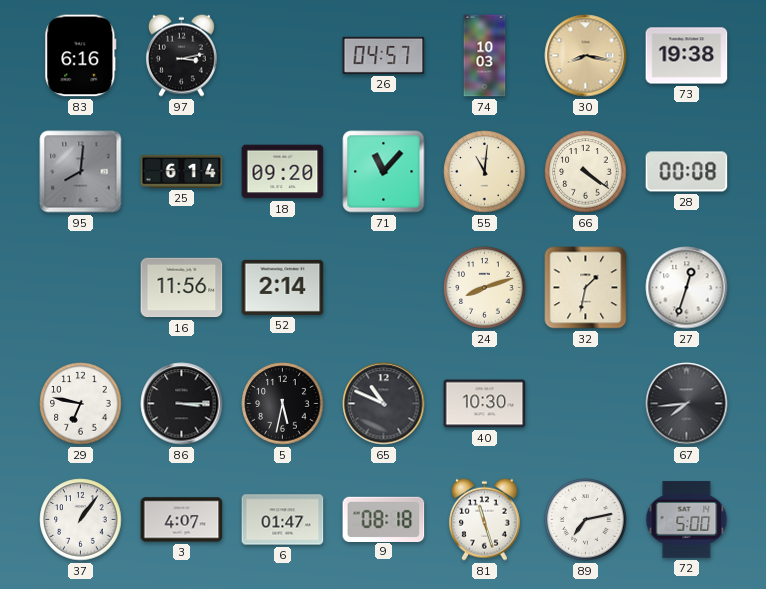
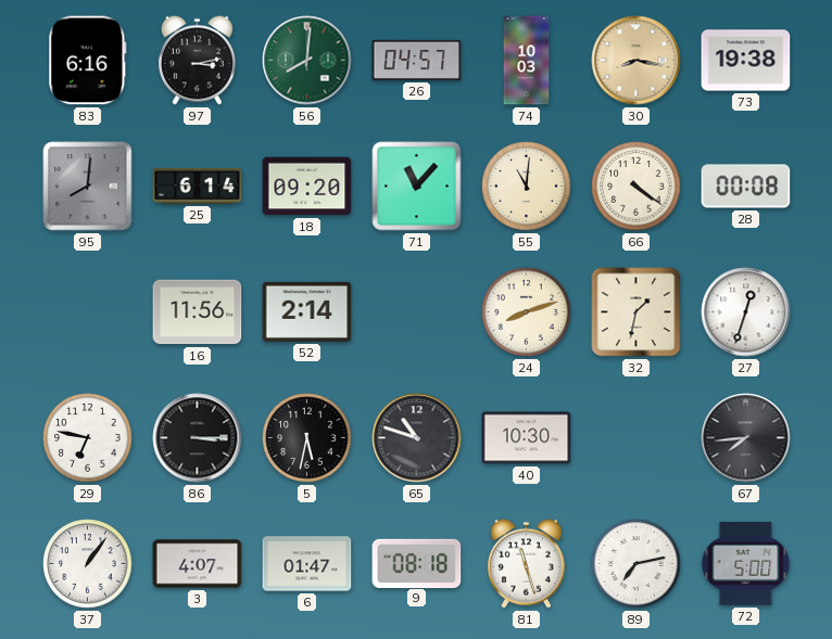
56: none -> 8:01 (307, 61)
65: 10:49 -> 10:48 (417, 438)
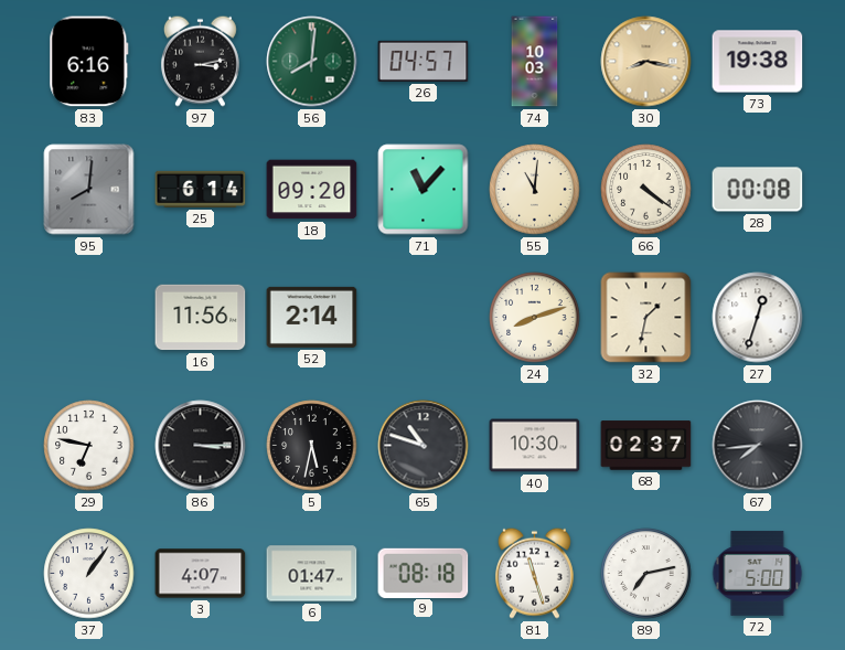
68: none -> 02:37 (646, 446)
